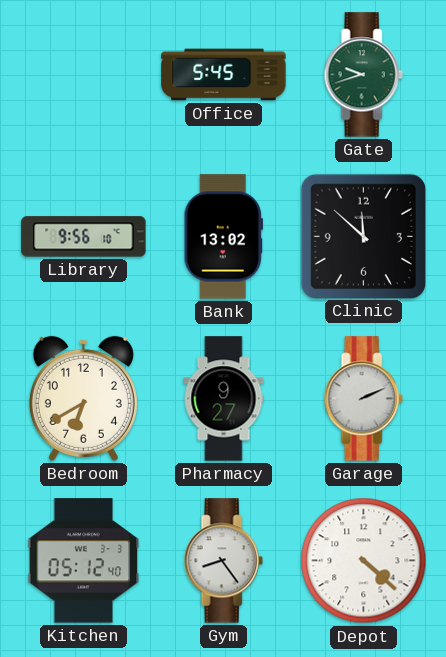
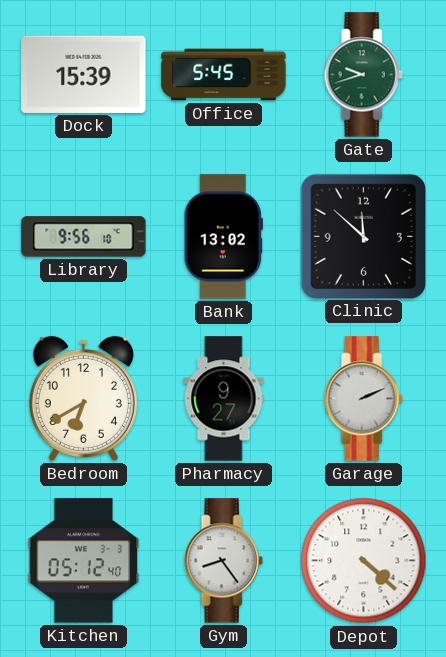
Dock: none -> 15:39 (84, 74)
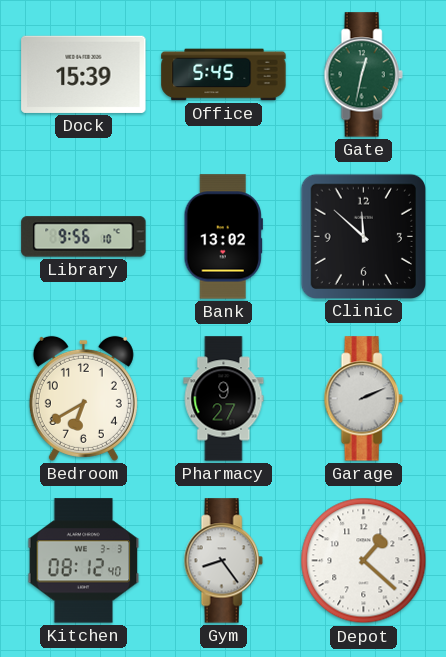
Gate: 9:42 -> 12:32 (363, 75)
Kitchen: 05:12 -> 08:12 (84, 561)
Depot: 4:22 -> 1:22 (364, 561)
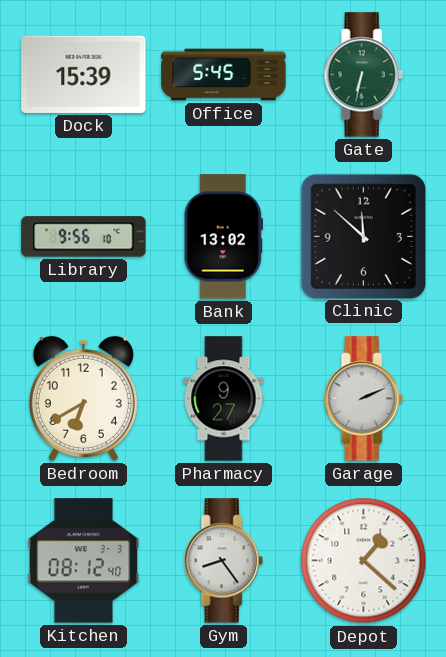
Gate: 12:32 -> 6:32 (363, 75)
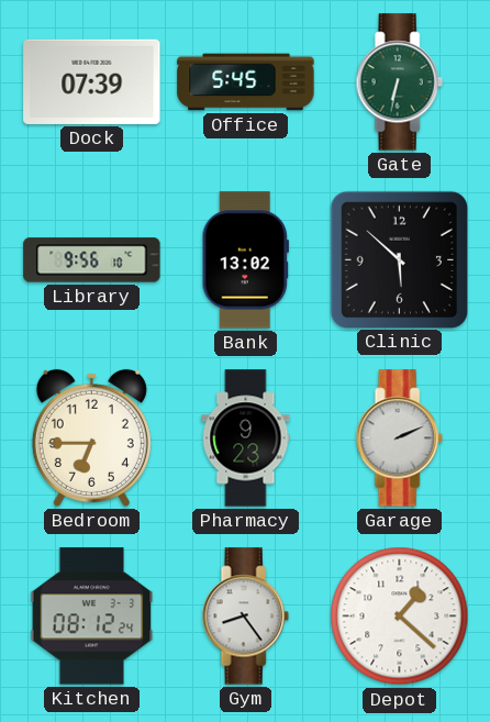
Dock: 15:39 -> 07:39 (92, 81)
Clinic: 11:52 -> 5:52 (399, 259)
Bedroom: 6:40 -> 6:45 (91, 437)
Pharmacy: 9:27 -> 9:23 (246, 438)
Kitchen: 08:12:40 -> 08:12:24 (92, 617)
